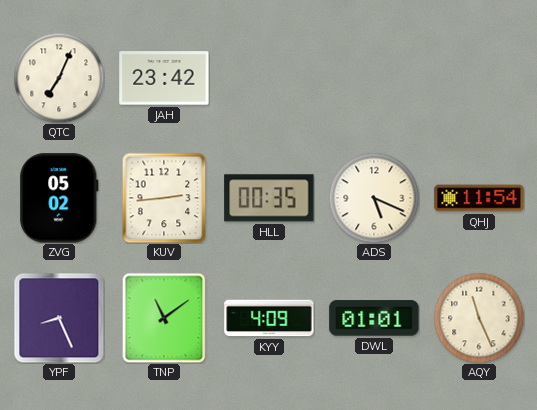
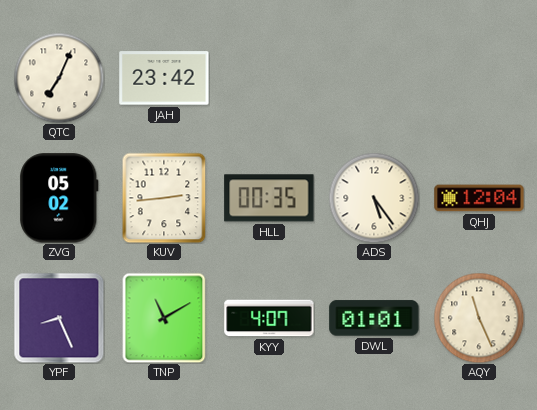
ADS: 5:19 -> 5:24 (374, 198)
QHJ: 11:54 -> 12:04 (479, 198)
TNP: 11:09 -> 11:10 (164, 318)
KYY: 4:09 -> 4:07 (269, 318)
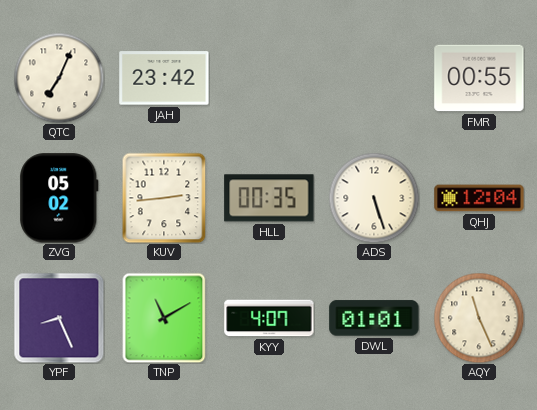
FMR: none -> 00:55 (479, 78)
ADS: 5:24 -> 5:27 (374, 198)
